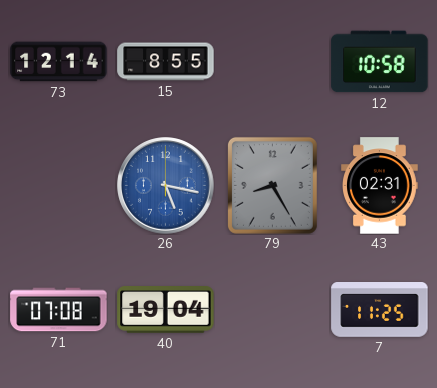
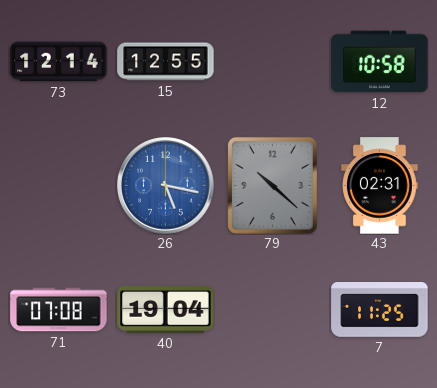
15: 8:55 -> 12:55 (166, 62)
79: 8:25 -> 10:22 (272, 185)
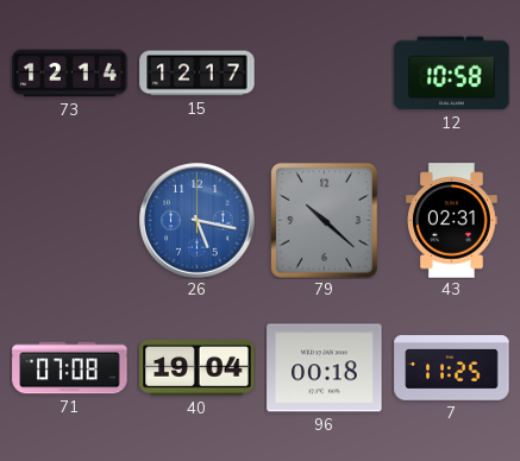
15: 12:55 -> 12:17 (198, 74)
96: none -> 00:18 (325, 368)
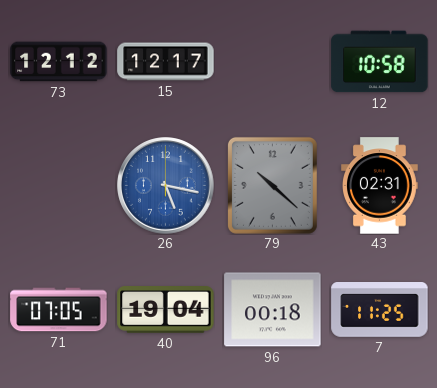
73: 12:14 -> 12:12 (59, 62)
71: 07:08 -> 07:05 (59, 310)
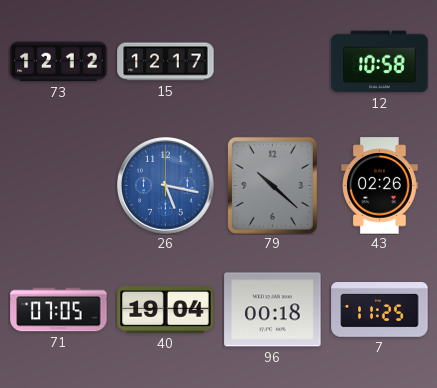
43: 02:31 -> 02:26 (380, 186)
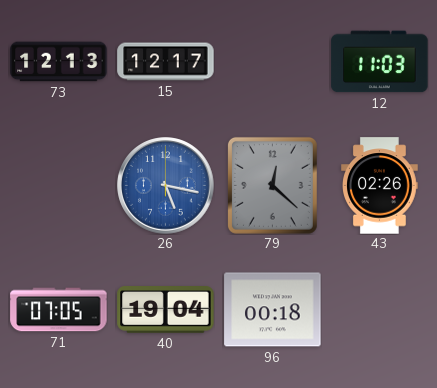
73: 12:12 -> 12:13 (59, 62)
12: 10:58 -> 11:03 (380, 62)
79: 10:22 -> 12:22 (272, 185)
7: 11:25 -> none (380, 310)
